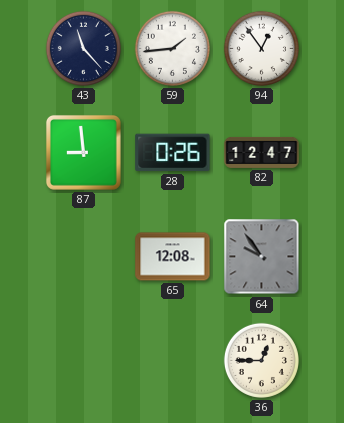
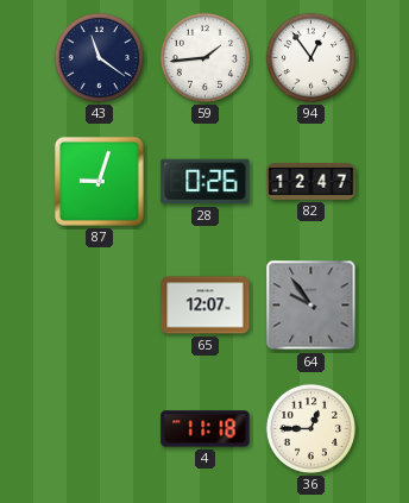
43: 11:23 -> 11:21 (99, 57)
87: 8:59 -> 9:03 (99, 181)
65: 12:08 -> 12:07 (206, 306)
4: none -> 11:18 (206, 429)
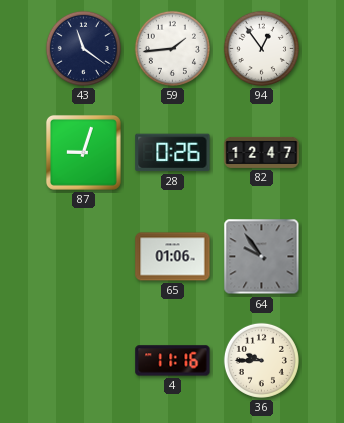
65: 12:07 -> 01:06 (173, 257)
4: 11:18 -> 11:16 (173, 361)
36: 12:45 -> 9:45 (261, 360)
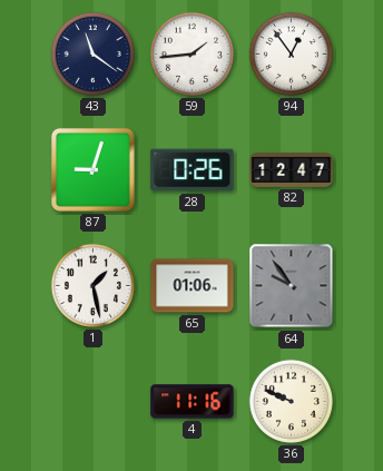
1: none -> 1:28 (92, 285)
36: 9:45 -> 9:49 (291, 401)
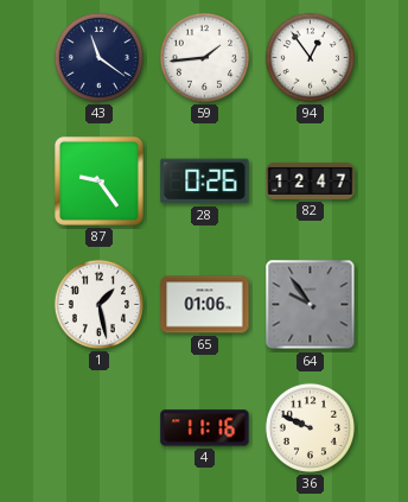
87: 9:03 -> 9:24 (98, 180)
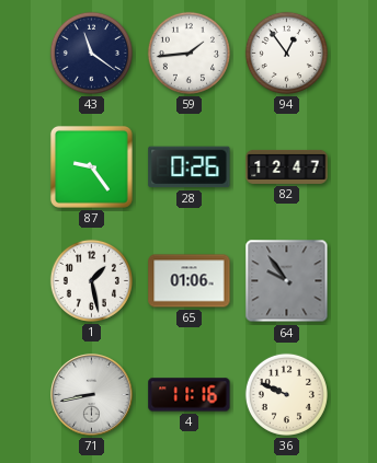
71: none -> 8:43 (92, 395)
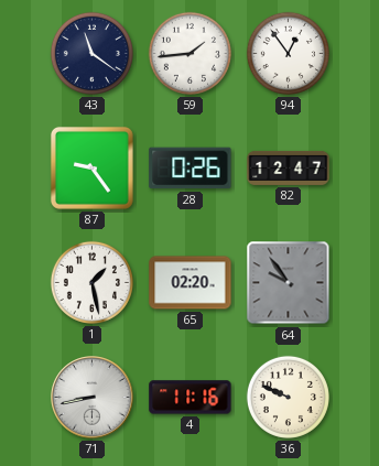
65: 01:06 -> 02:20 (191, 283)
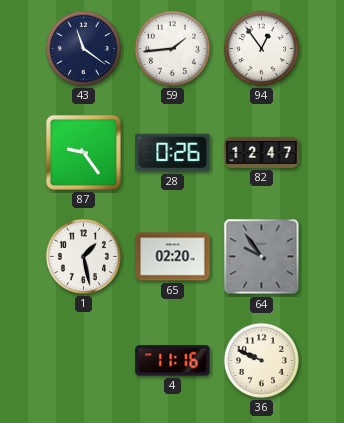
71: 8:43 -> none (93, 398)
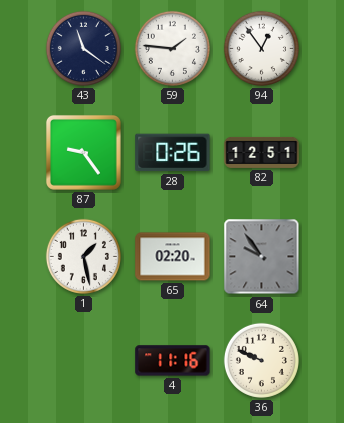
59: 1:44 -> 1:46 (172, 48)
82: 12:47 -> 12:51 (262, 152)
